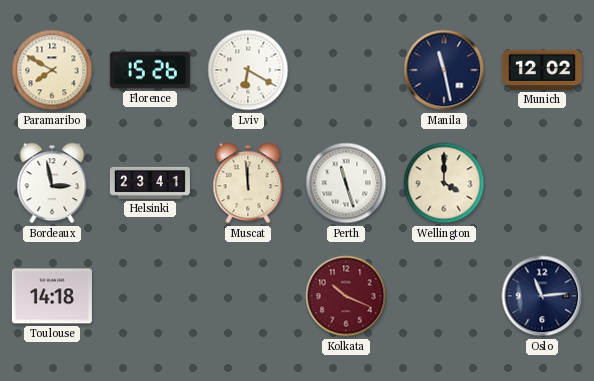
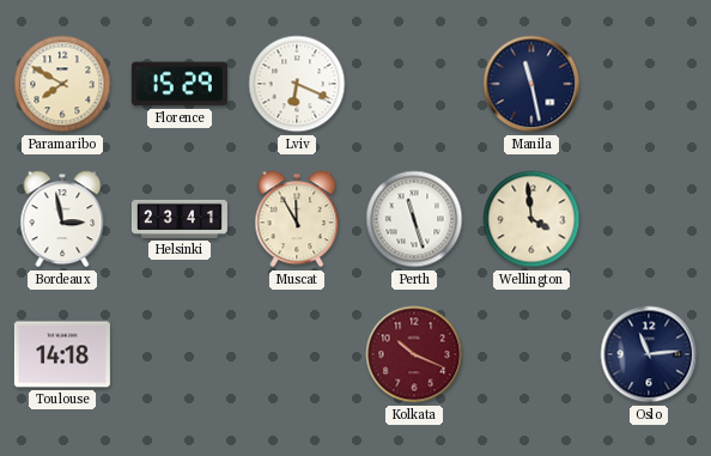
Florence: 15:26 -> 15:29 (180, 84)
Lviv: 6:20 -> 6:19 (297, 84)
Munich: 12:02 -> none (542, 70)
Muscat: 11:59 -> 11:55 (297, 219)
Wellington: 4:00 -> 3:59 (531, 219)
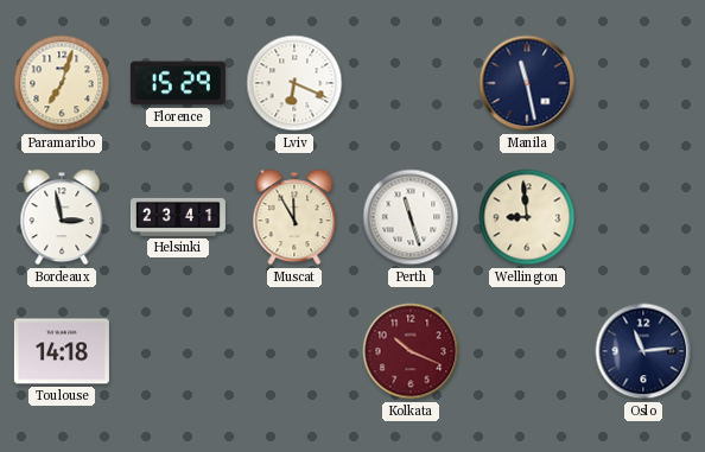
Paramaribo: 7:50 -> 7:03 (62, 83)
Wellington: 3:59 -> 8:59 (527, 217)
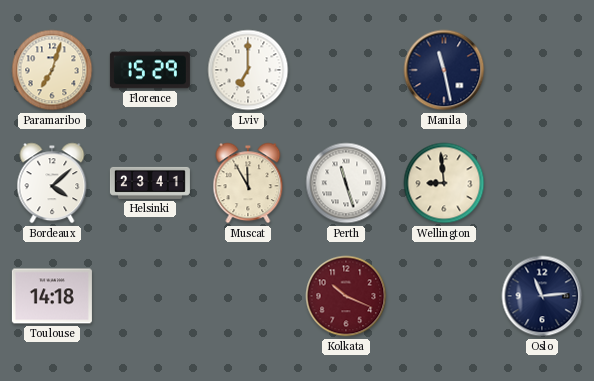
Lviv: 6:19 -> 7:00 (248, 70)
Bordeaux: 2:58 -> 4:08 (52, 183)
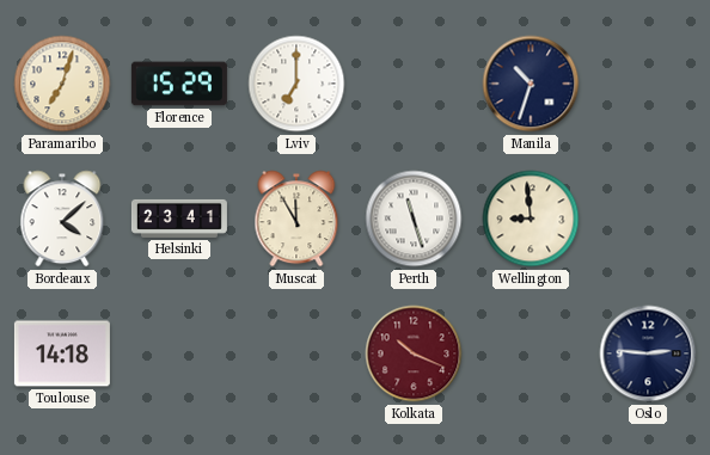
Manila: 11:28 -> 10:33 (531, 84)
Oslo: 11:14 -> 2:46 (648, 353)
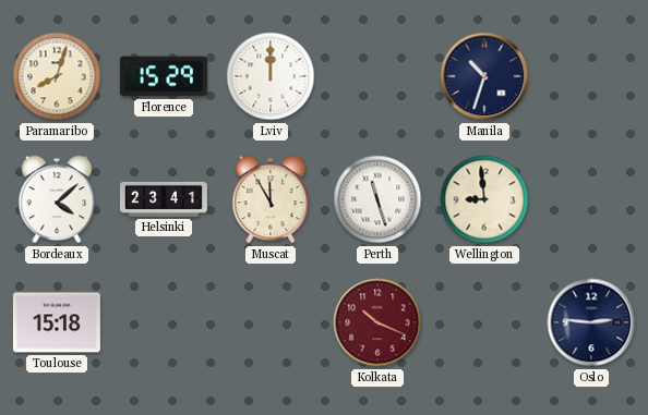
Paramaribo: 7:03 -> 8:03 (57, 76)
Lviv: 7:00 -> 12:00 (271, 76)
Toulouse: 14:18 -> 15:18 (57, 322)
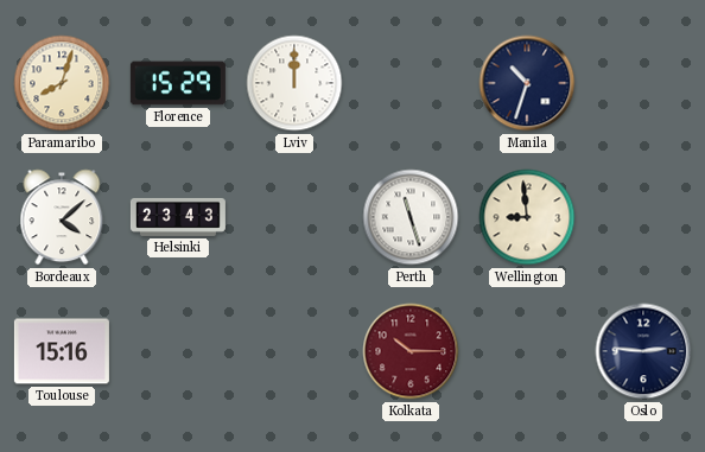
Helsinki: 23:41 -> 23:43 (178, 217)
Muscat: 11:55 -> none (271, 199)
Toulouse: 15:18 -> 15:16 (62, 351)
Kolkata: 10:19 -> 10:15 (411, 351)
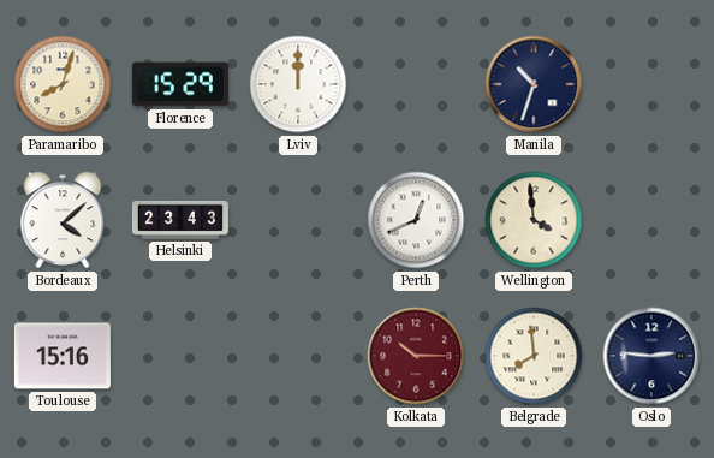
Perth: 11:27 -> 12:41 (416, 220)
Wellington: 8:59 -> 3:59 (534, 220)
Belgrade: none -> 7:59 (534, 356)
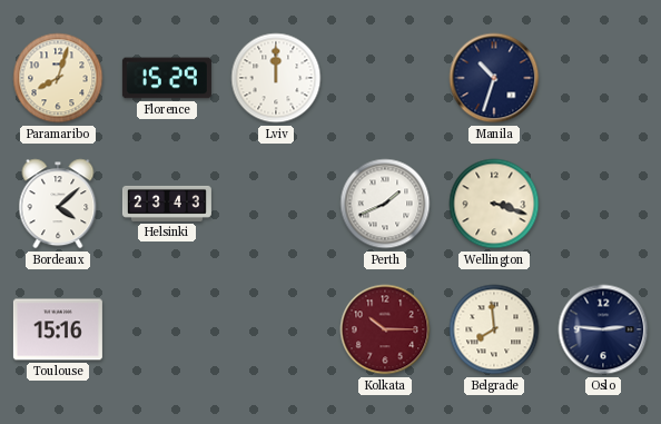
Perth: 12:41 -> 1:41 (385, 204)
Wellington: 3:59 -> 3:18 (494, 204)
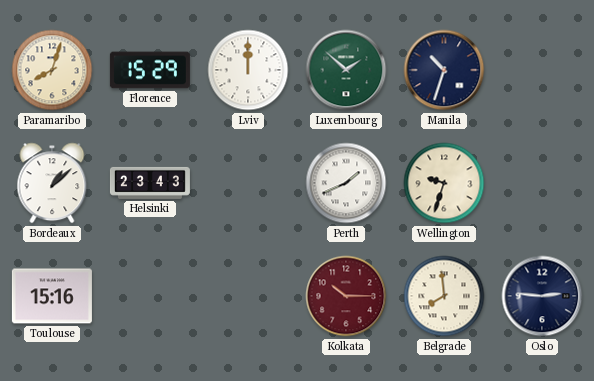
Luxembourg: none -> 1:52 (346, 70)
Bordeaux: 4:08 -> 1:08 (52, 183)
Wellington: 3:18 -> 9:33 (444, 183)
